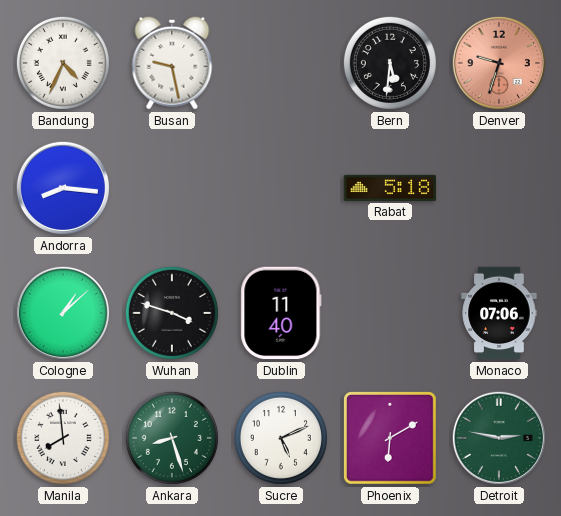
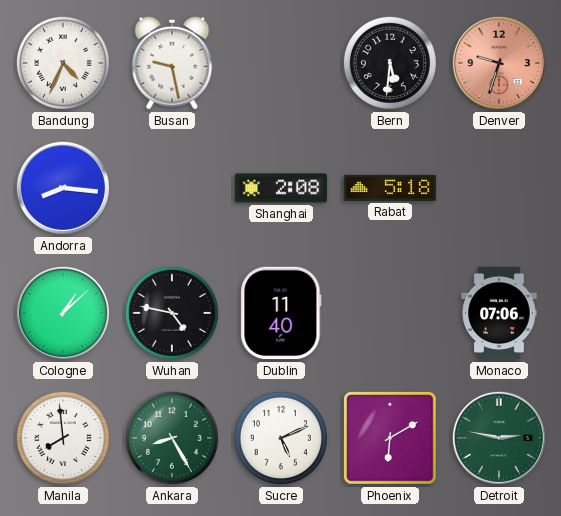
Shanghai: none -> 2:08 (281, 188)
Wuhan: 3:48 -> 4:47 (172, 313)
Ankara: 8:27 -> 8:25 (172, 438)
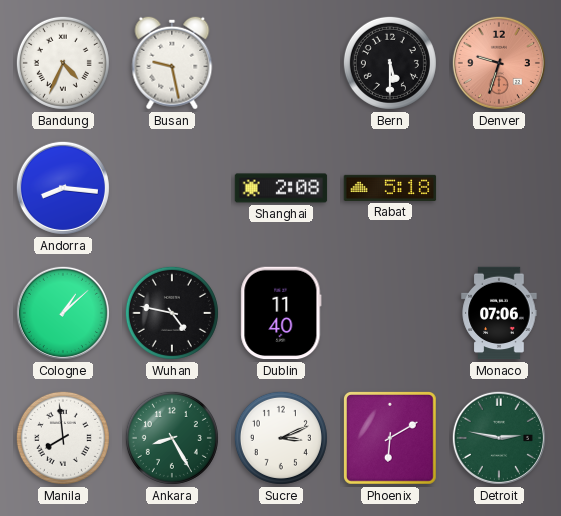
Bern: 5:31 -> 5:30 (390, 63)
Sucre: 5:11 -> 3:11 (281, 438)
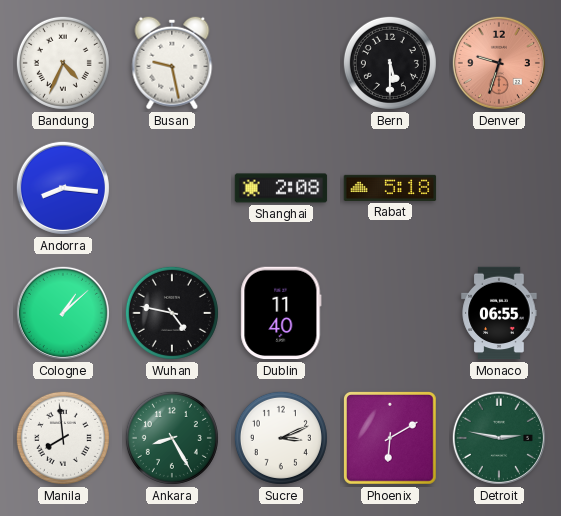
Monaco: 07:06 -> 06:55 (499, 313)
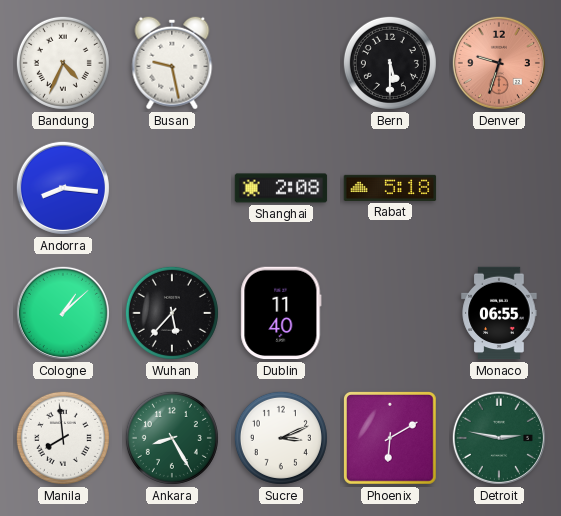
Wuhan: 4:47 -> 5:37 (172, 313)
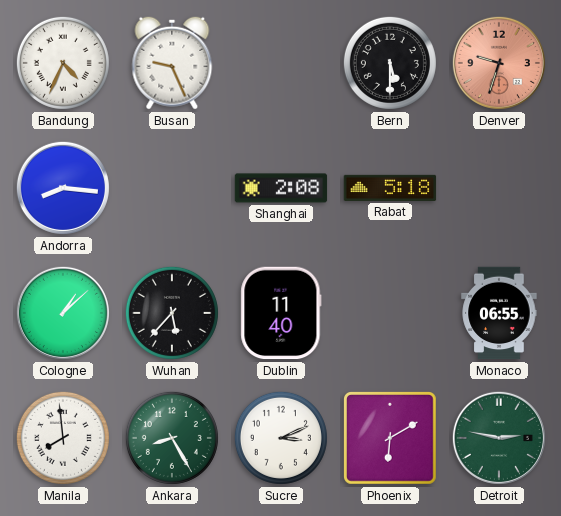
Busan: 9:28 -> 9:26 (172, 63)
